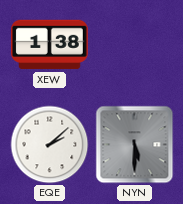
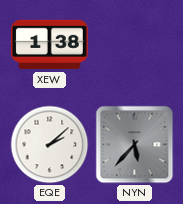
NYN: 5:30 -> 5:37 (135, 145)
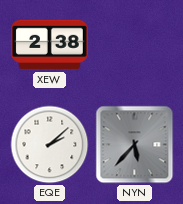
XEW: 1:38 -> 2:38 (50, 45)
